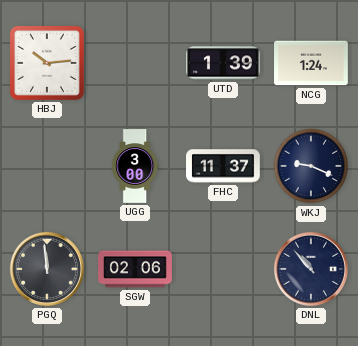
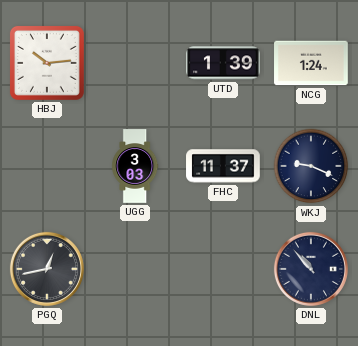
UGG: 3:00 -> 3:03 (135, 166)
PGQ: 11:59 -> 12:43 (47, 269)
SGW: 02:06 -> none (135, 269)
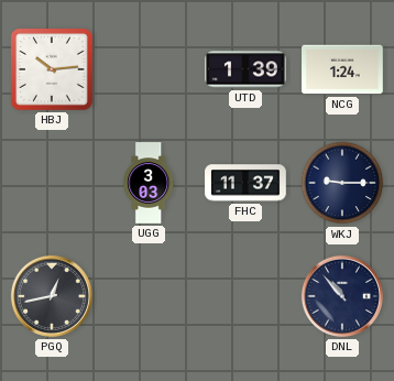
WKJ: 9:19 -> 9:15 (342, 183)
